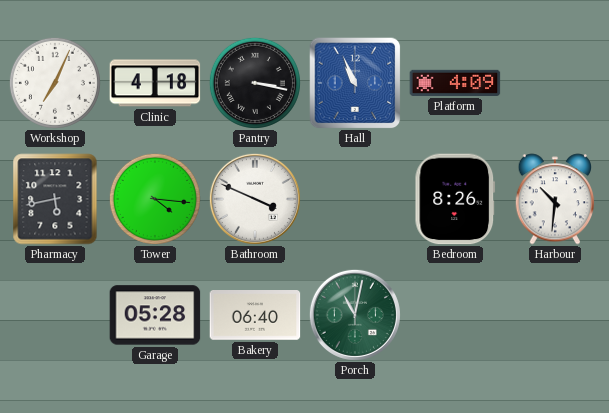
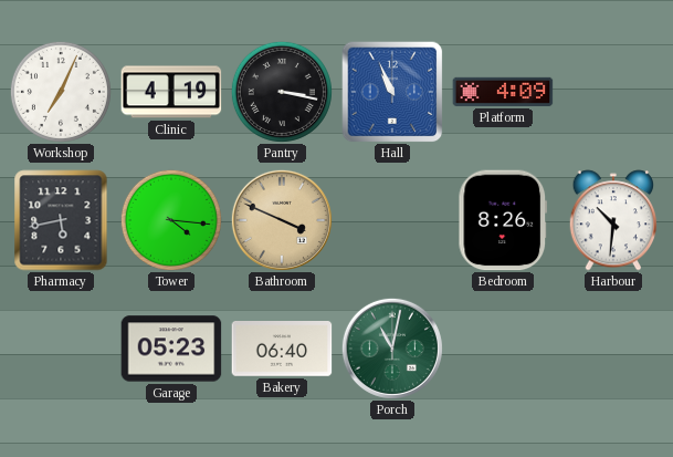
Clinic: 4:18 -> 4:19 (171, 92)
Bathroom dial: white -> champagne (282, 220)
Garage: 05:28 -> 05:23 (171, 349)
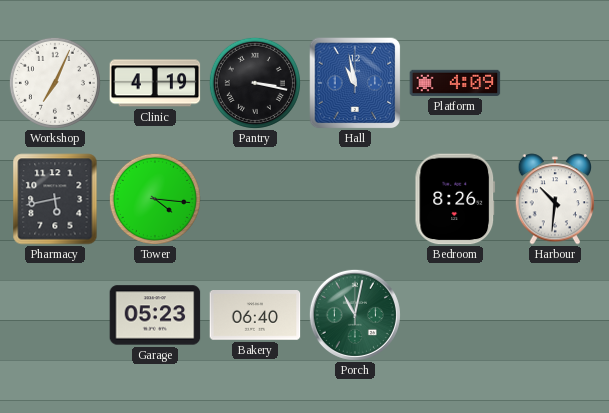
Hall: 10:56 -> 10:58 (355, 83)
Bathroom: 3:49 -> none (282, 220)
